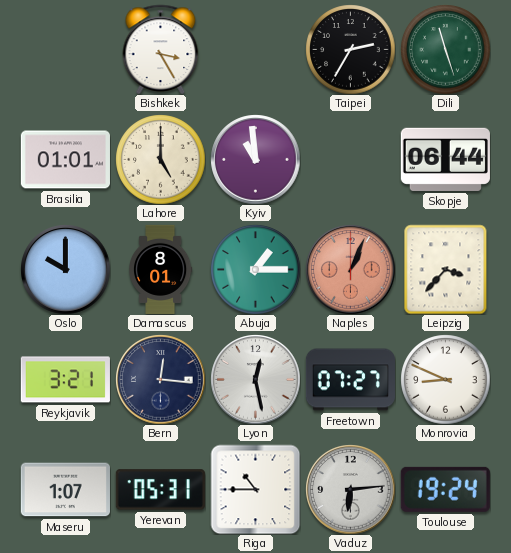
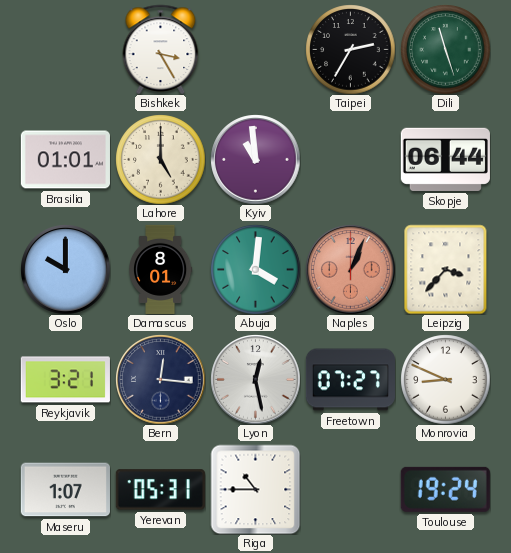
Abuja: 1:15 -> 4:01 (255, 269)
Vaduz: 6:14 -> none (350, 489)
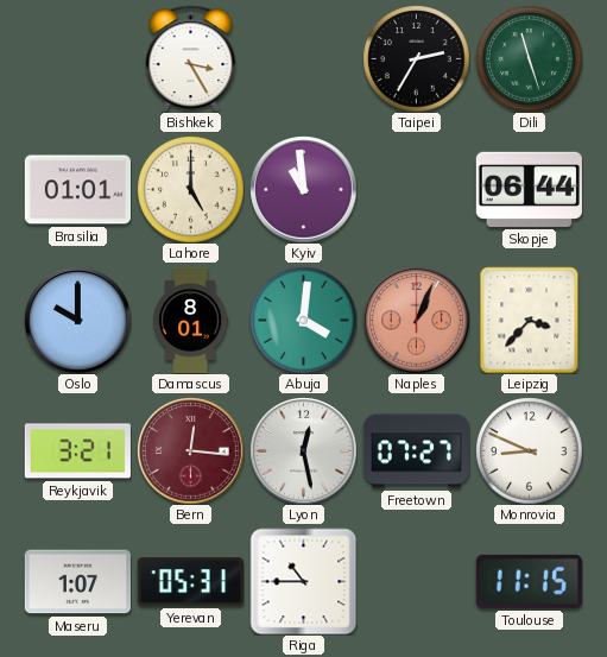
Bern dial: navy -> burgundy (190, 450)
Toulouse: 19:24 -> 11:15 (529, 581)
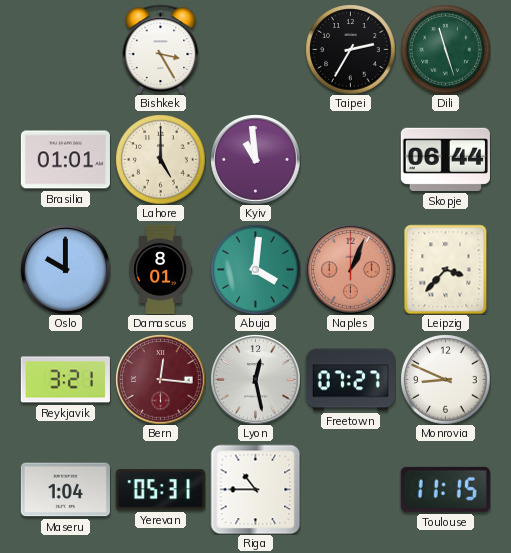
Maseru: 1:07 -> 1:04 (65, 490)
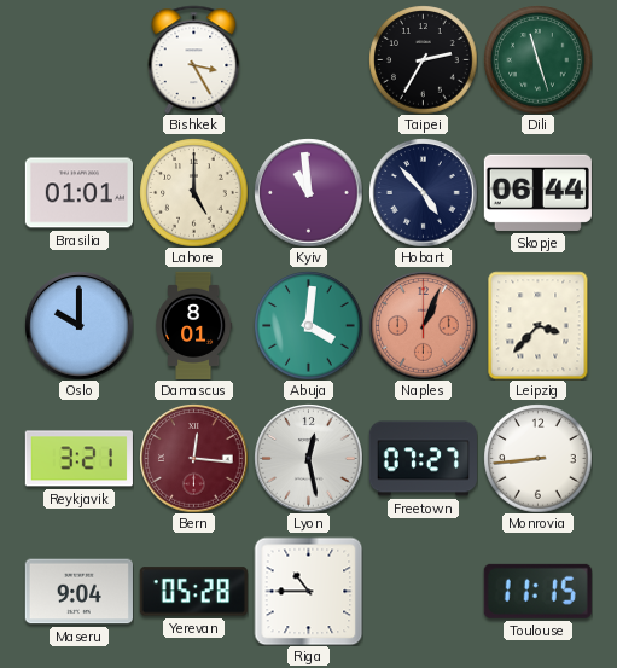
Hobart: none -> 4:53 (423, 192)
Monrovia: 8:49 -> 8:44 (537, 458)
Maseru: 1:04 -> 9:04 (78, 592)
Yerevan: 05:31 -> 05:28 (193, 592)
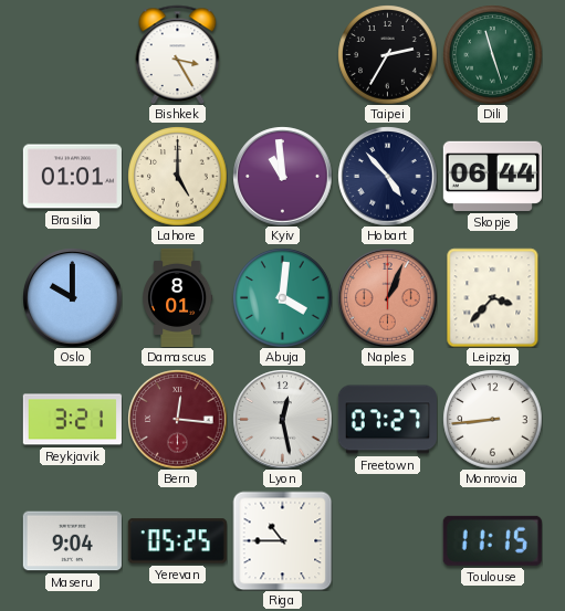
Yerevan: 05:28 -> 05:25 (177, 541)
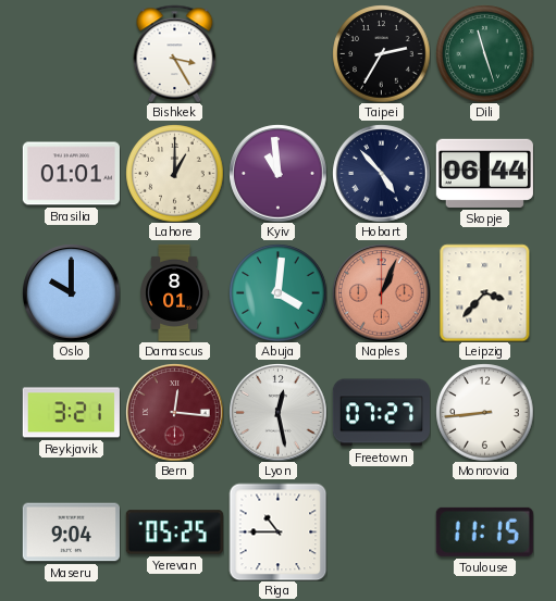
Lahore: 5:00 -> 1:00 (174, 173)
